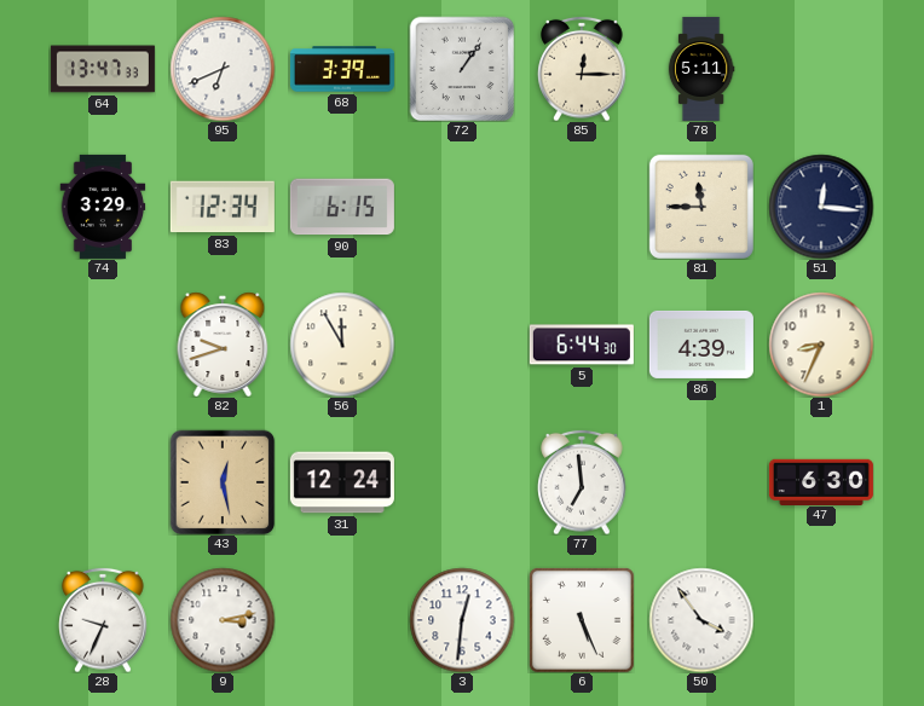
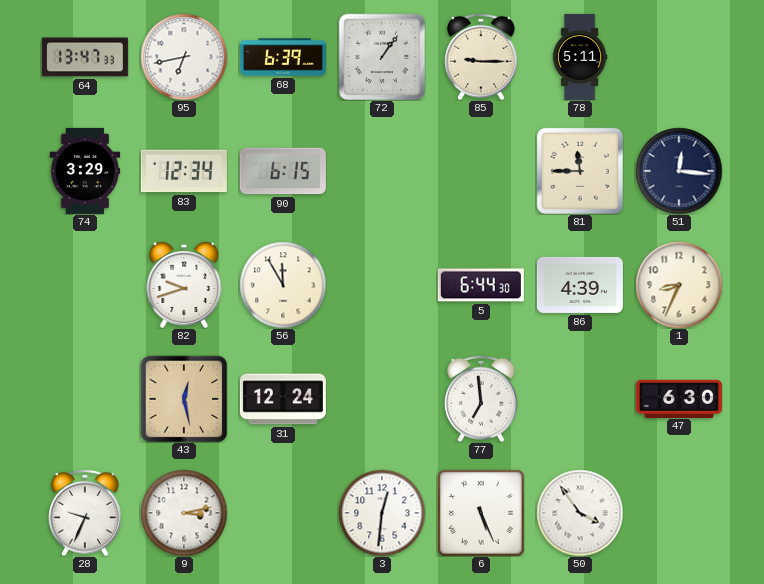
95: 6:41 -> 6:43 (184, 57)
68: 3:39 -> 6:39 (283, 57)
85: 12:15 -> 9:15 (481, 57)
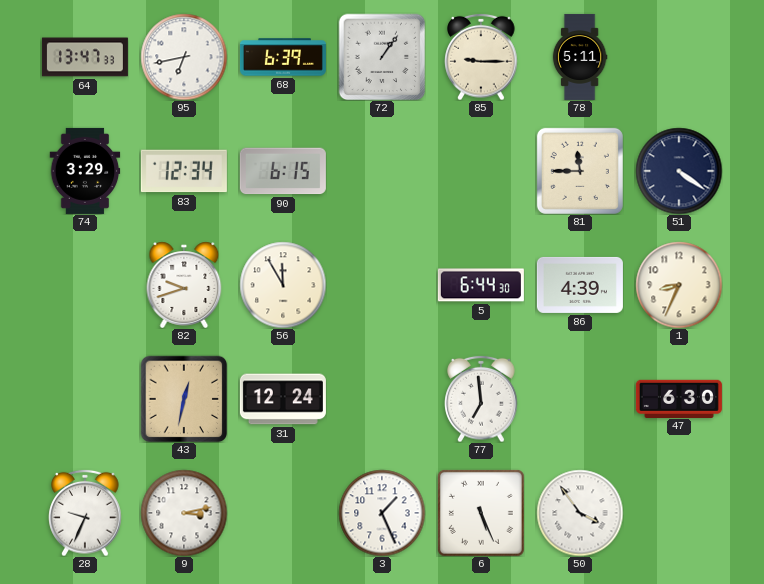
51: 12:16 -> 4:21 (679, 171)
43: 12:28 -> 12:32 (184, 399)
3: 12:31 -> 1:26 (382, 513)
